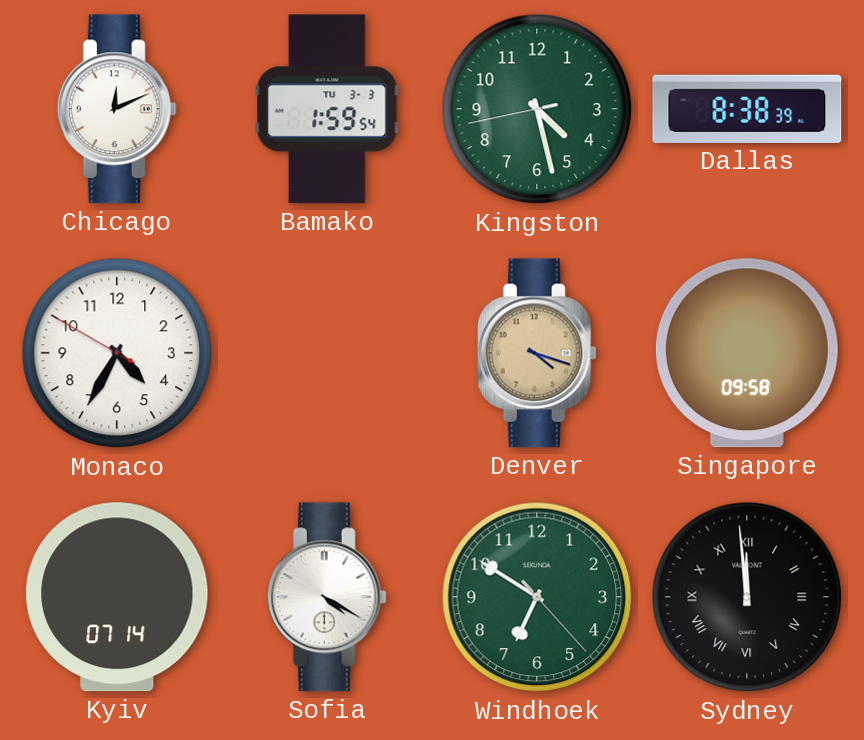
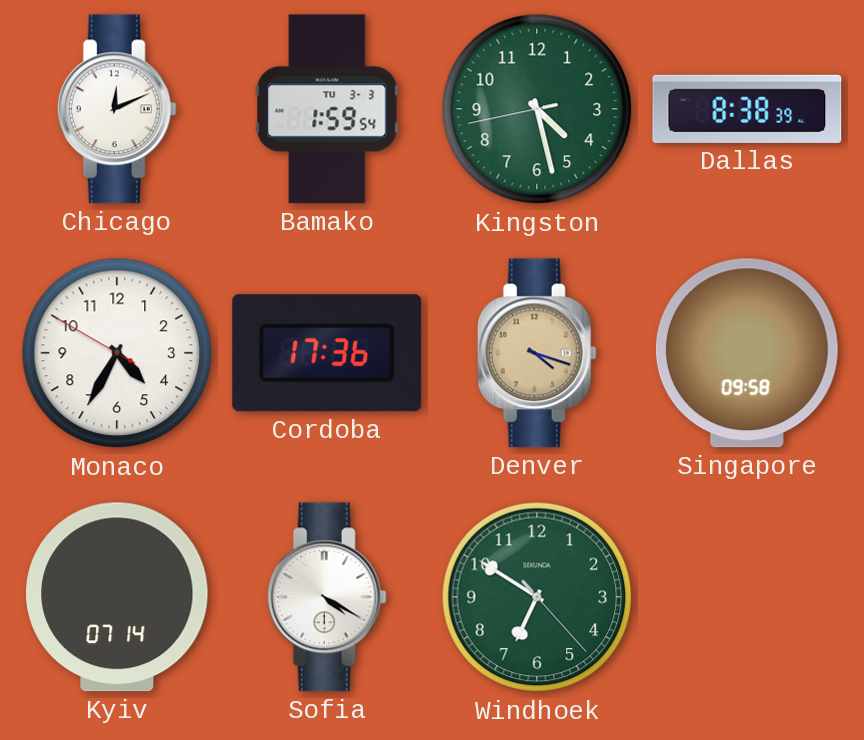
Cordoba: none -> 17:36 (327, 353)
Sydney: 11:59 -> none (747, 597)
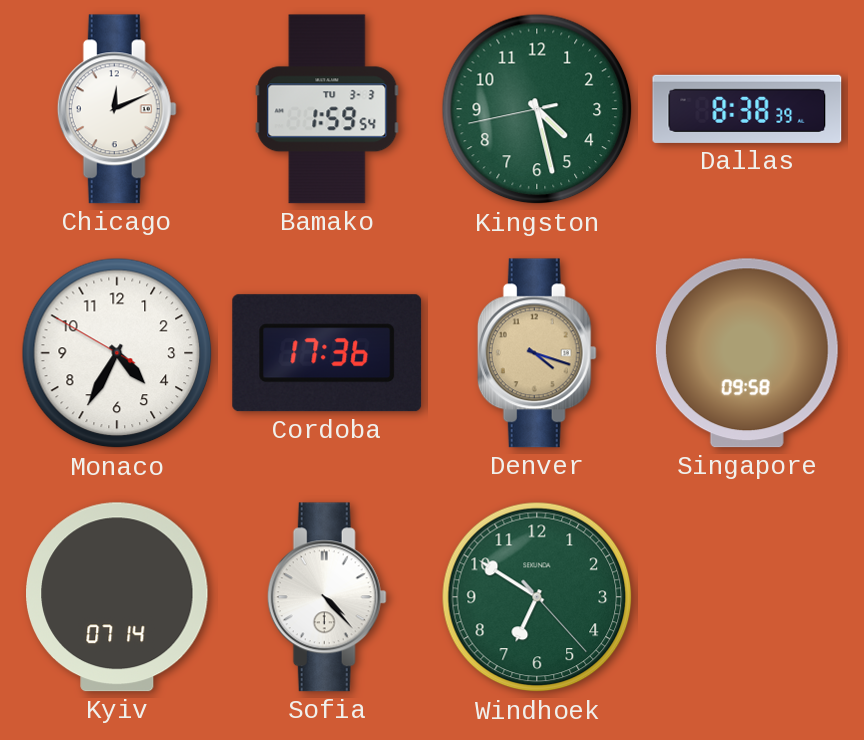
Sofia: 4:20 -> 4:23 (327, 597)
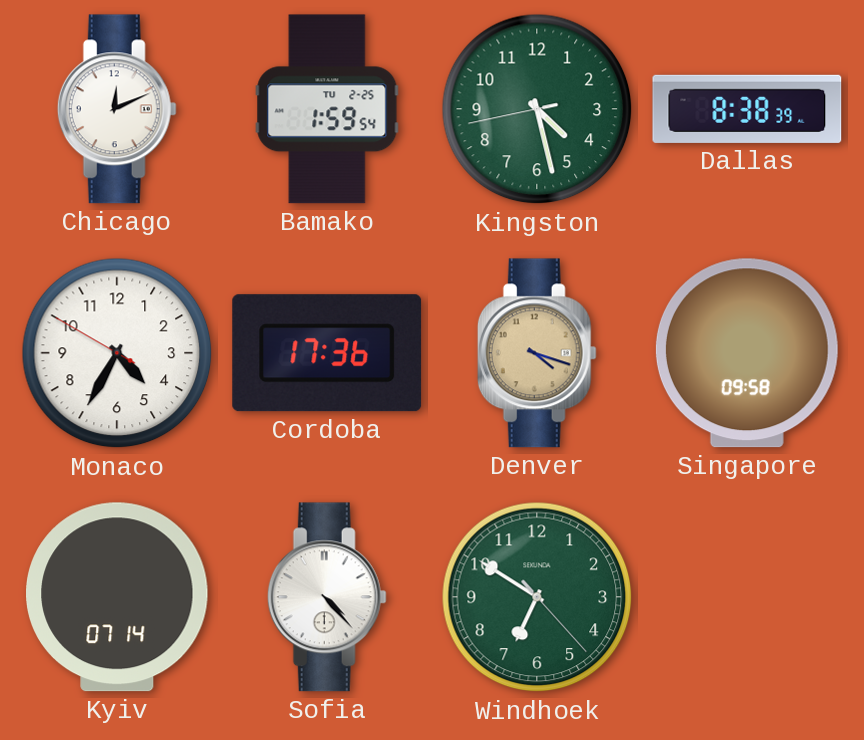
Bamako date: TU 3-3 -> TU 2-25 (327, 109)
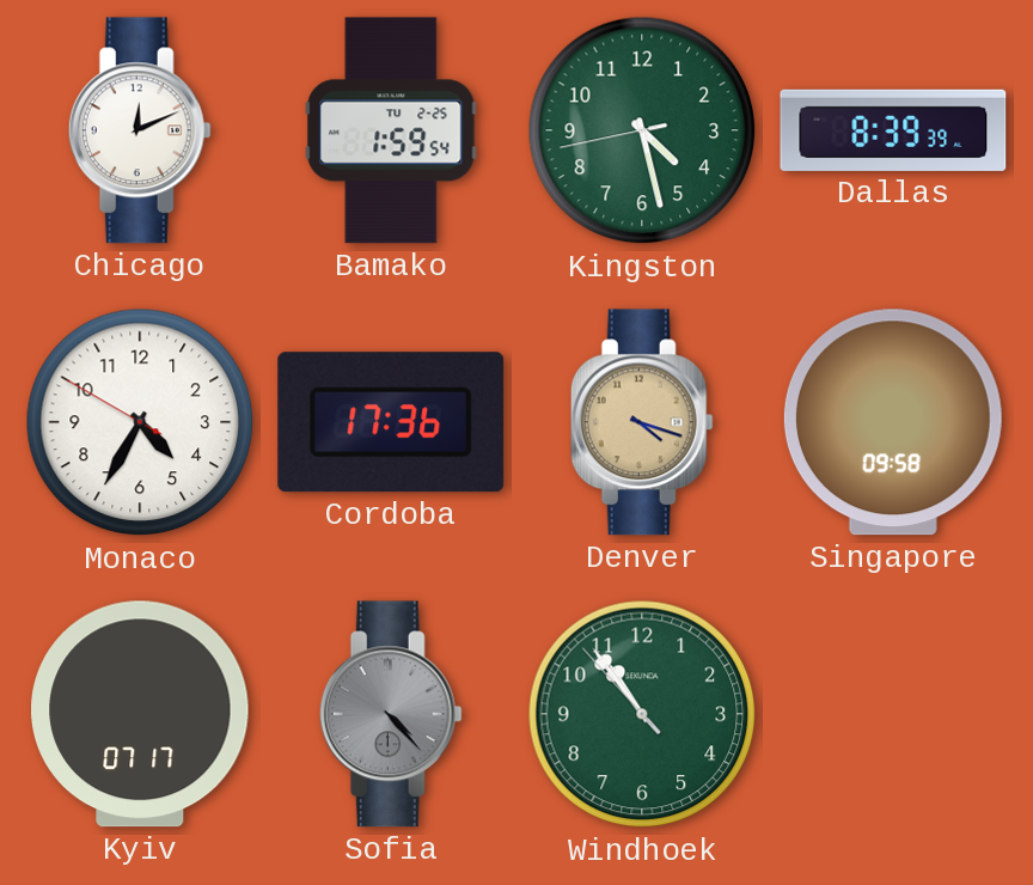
Dallas: 8:38 -> 8:39 (893, 130)
Kyiv: 07:14 -> 07:17 (141, 714)
Sofia dial: white -> grey (391, 714)
Windhoek: 6:50 -> 10:53 (642, 714)
